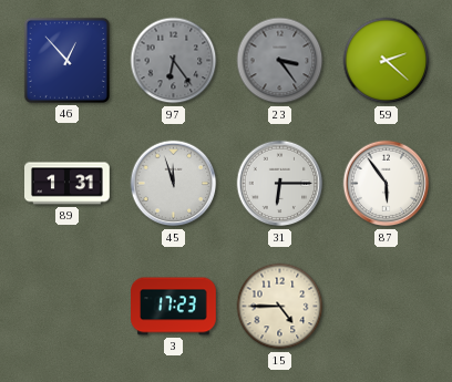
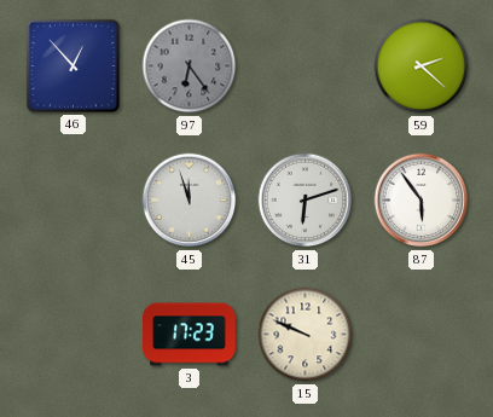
23: 3:24 -> none (280, 61)
89: 1:31 -> none (68, 184)
31: 6:15 -> 6:12 (306, 201)
15: 4:45 -> 9:49 (306, 335)
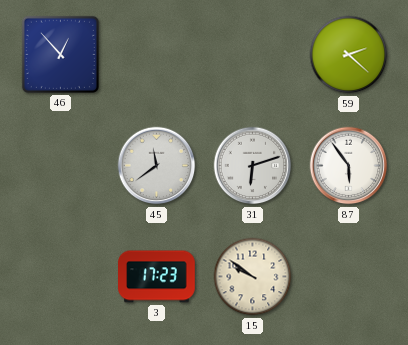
97: 6:24 -> none (190, 66)
45: 11:57 -> 11:39 (157, 166)
15: 9:49 -> 9:51 (253, 277)
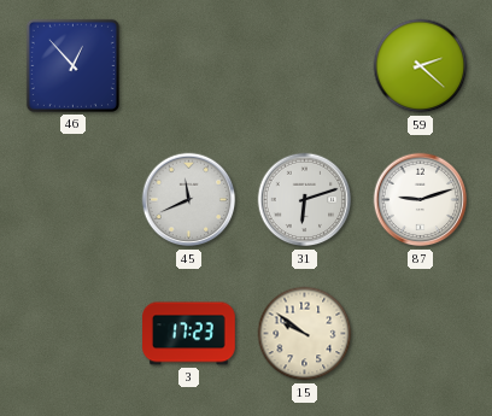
45: 11:39 -> 11:41 (189, 200)
87: 5:54 -> 9:12 (421, 200)
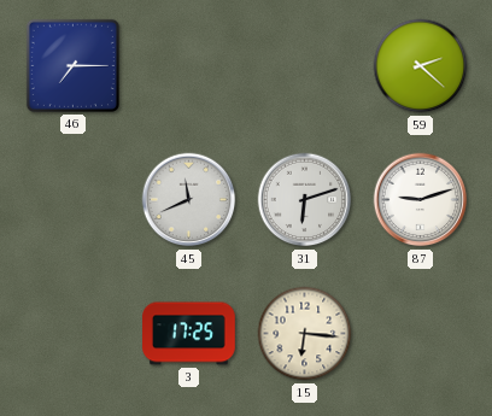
46: 12:53 -> 7:15 (72, 65)
3: 17:23 -> 17:25 (189, 334)
15: 9:51 -> 6:16 (305, 334)
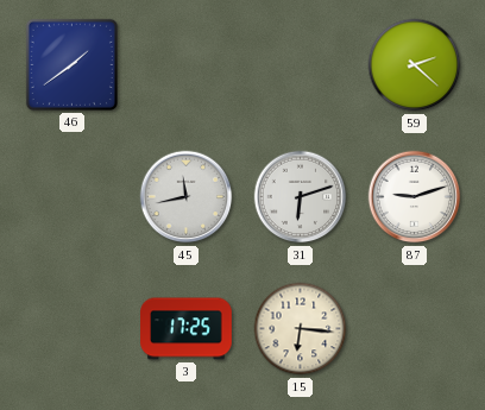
46: 7:15 -> 1:39 (71, 64)
45: 11:41 -> 11:43 (187, 197)
